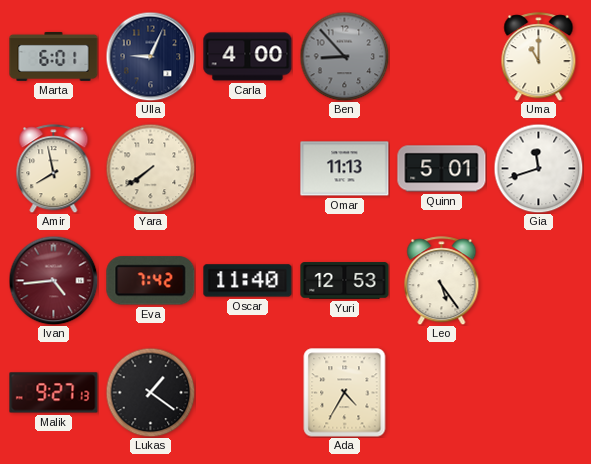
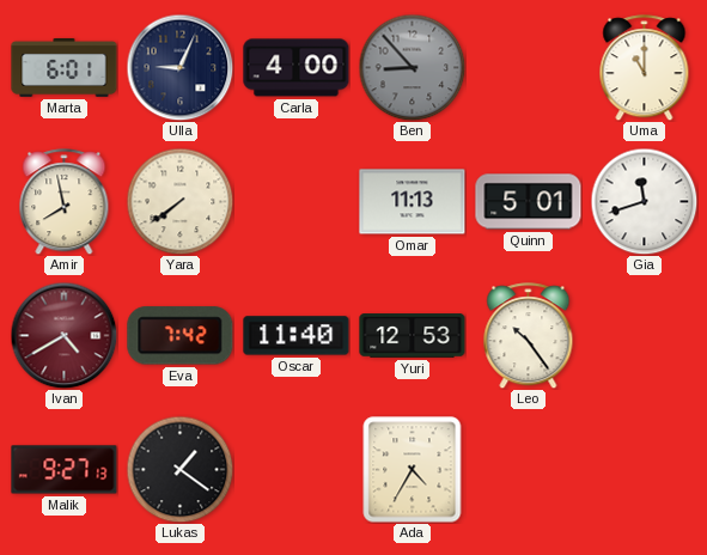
Ivan: 4:44 -> 4:40 (63, 335)
Leo: 5:24 -> 10:24 (529, 336)
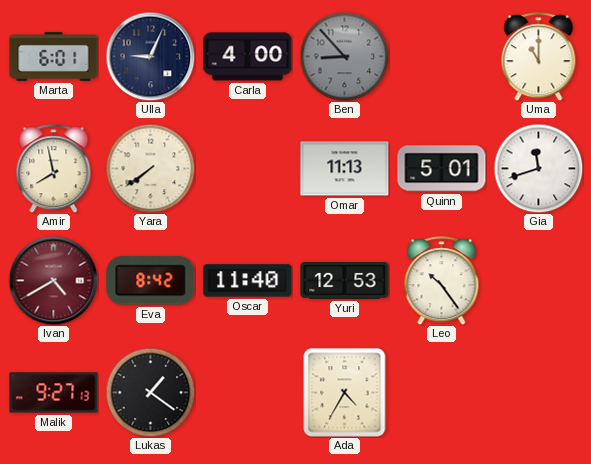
Eva: 7:42 -> 8:42 (151, 281)
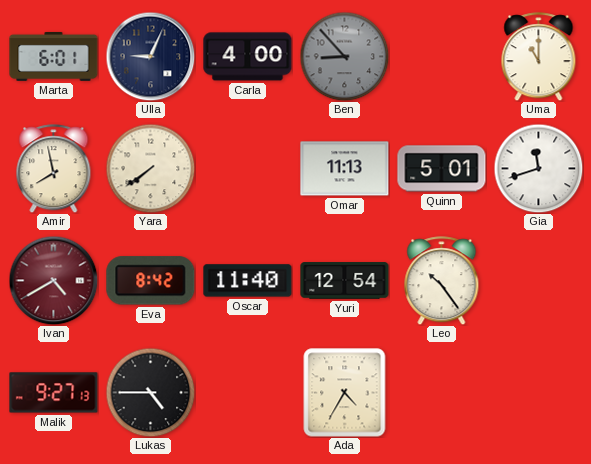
Yuri: 12:53 -> 12:54 (345, 281)
Lukas: 1:21 -> 4:45 (150, 392)
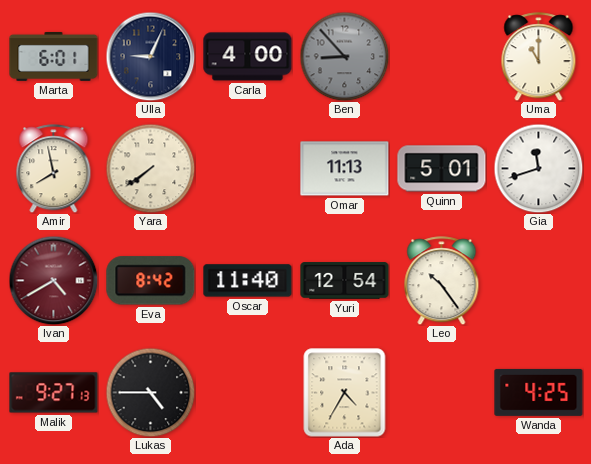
Wanda: none -> 4:25 (539, 392)
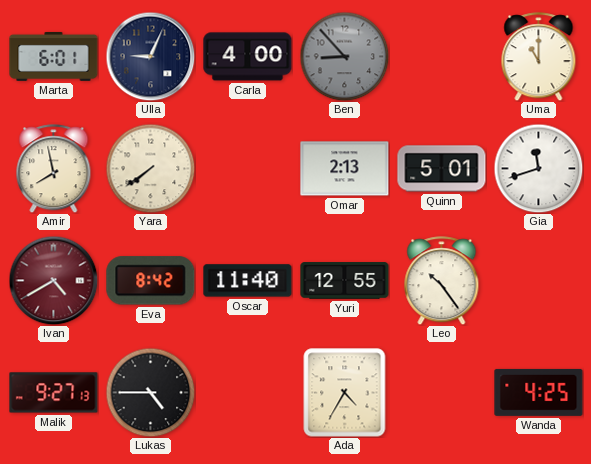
Omar: 11:13 -> 2:13 (345, 169)
Yuri: 12:54 -> 12:55 (345, 281)
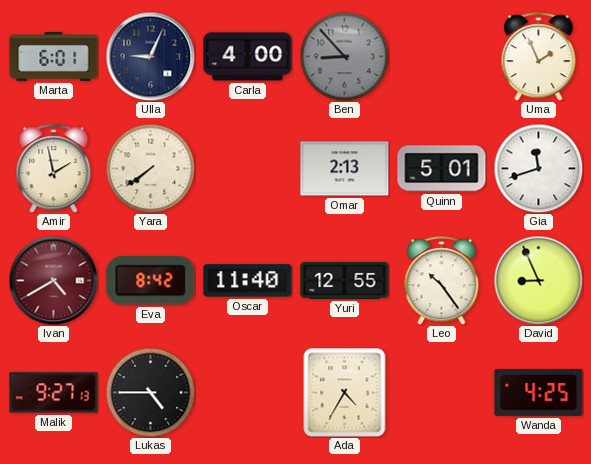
Uma: 11:00 -> 1:56 (539, 57)
Amir: 7:58 -> 1:58 (54, 169)
David: none -> 8:56 (538, 280)
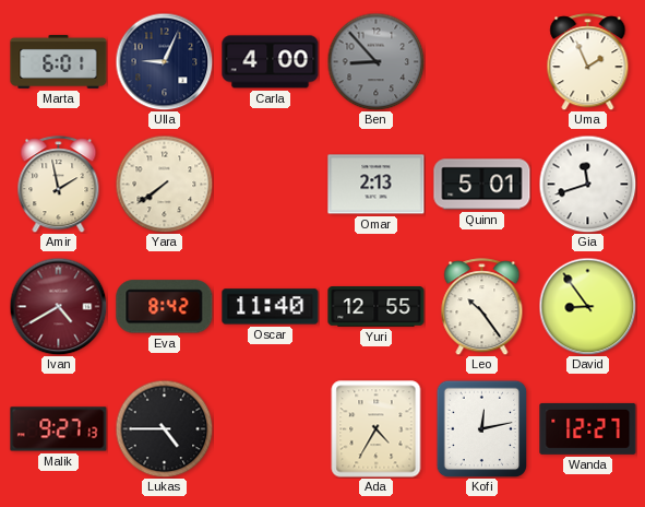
David: 8:56 -> 8:54 (587, 306)
Kofi: none -> 12:13 (482, 428)
Wanda: 4:25 -> 12:27 (588, 428)
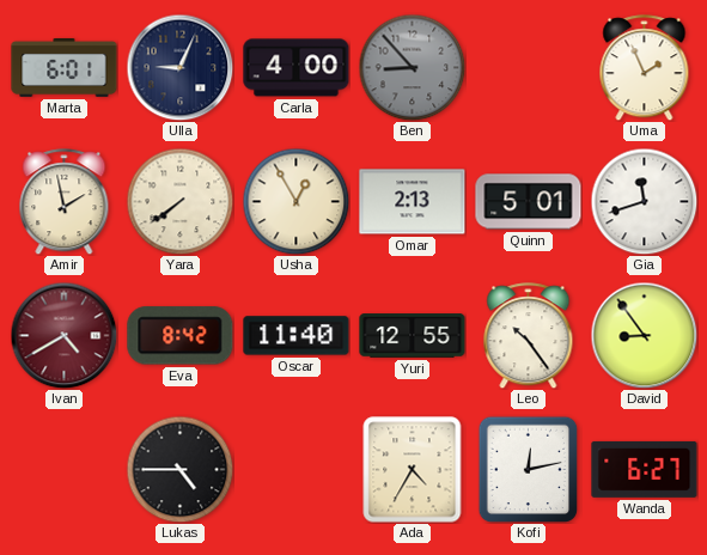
Usha: none -> 12:55 (295, 201)
Malik: 9:27 -> none (59, 429)
Wanda: 12:27 -> 6:27 (645, 469)
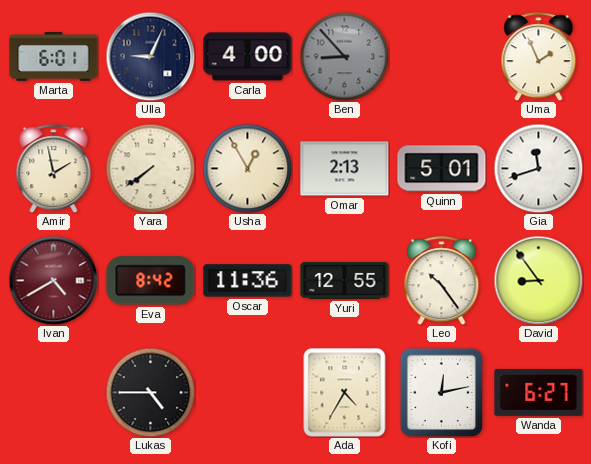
Oscar: 11:40 -> 11:36 (248, 281)
